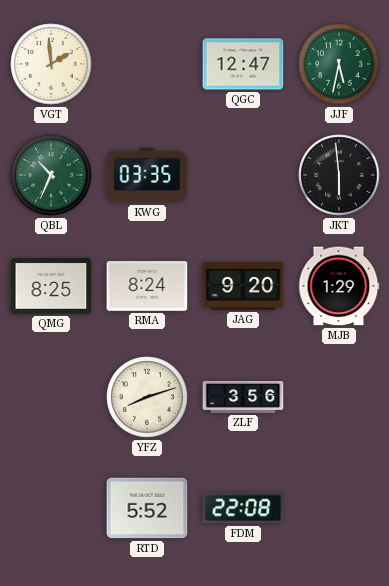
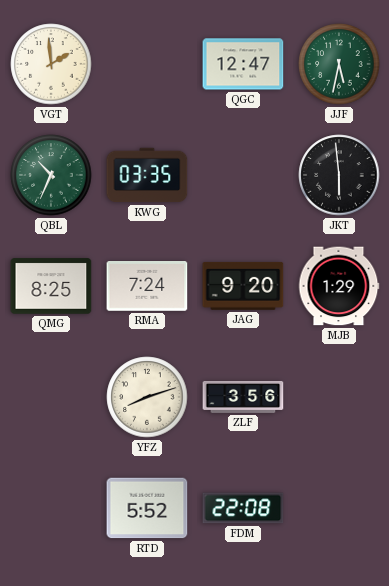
RMA: 8:24 -> 7:24 (147, 287)
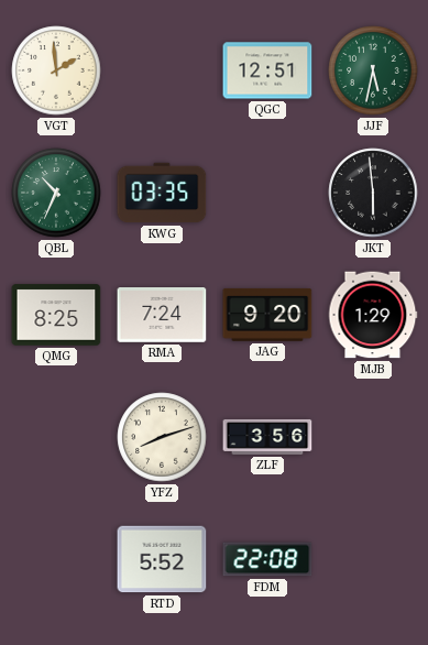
QGC: 12:47 -> 12:51 (267, 70)
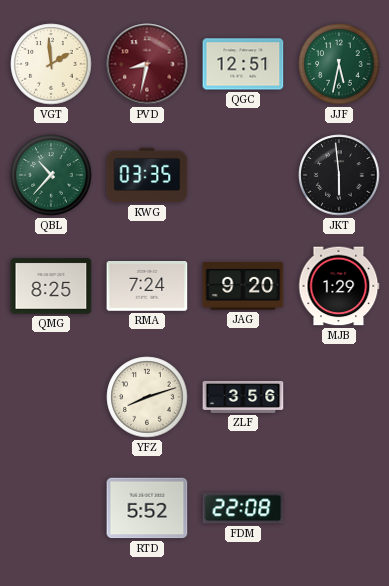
PVD: none -> 8:32 (147, 64)
QBL: 10:34 -> 10:37 (51, 175)
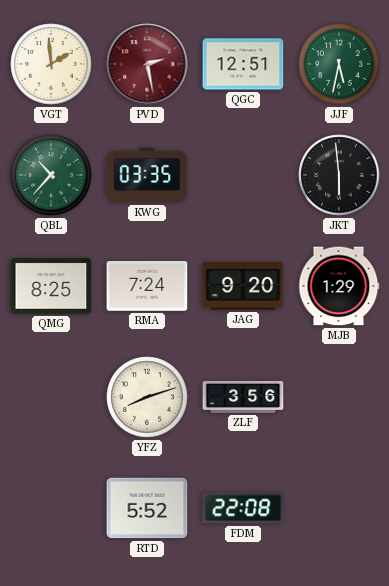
PVD: 8:32 -> 2:28 (147, 64)
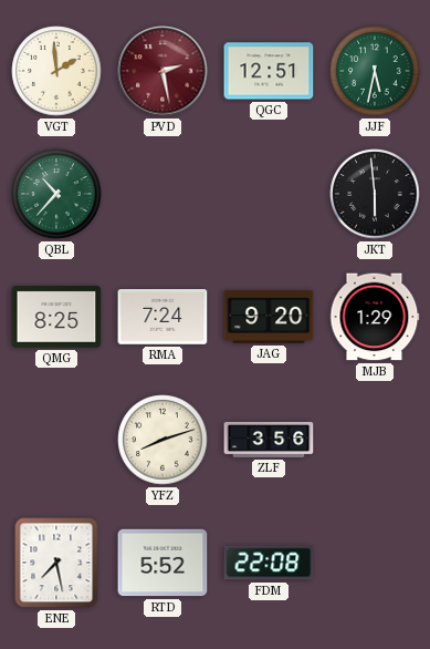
KWG: 03:35 -> none (147, 175)
ENE: none -> 7:28 (56, 563)
